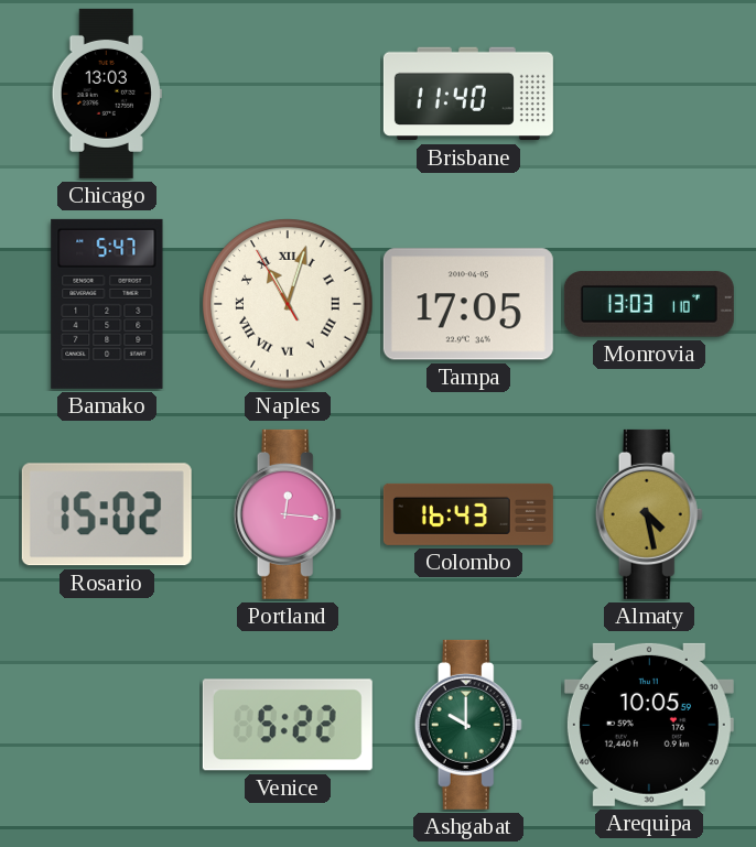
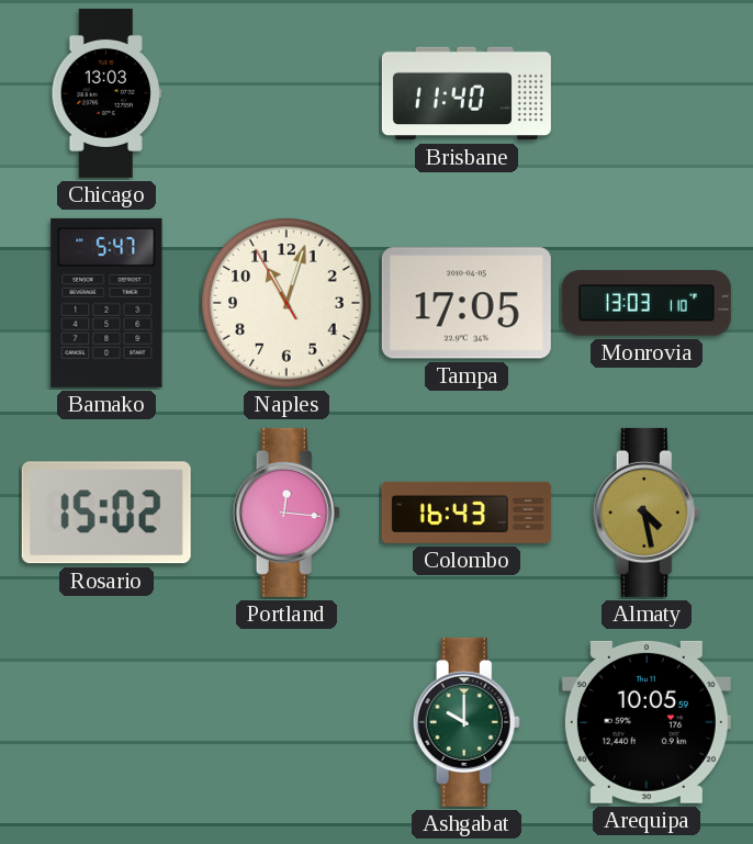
Naples numerals: Roman -> Arabic (286, 303)
Venice: 5:22 -> none (288, 725)
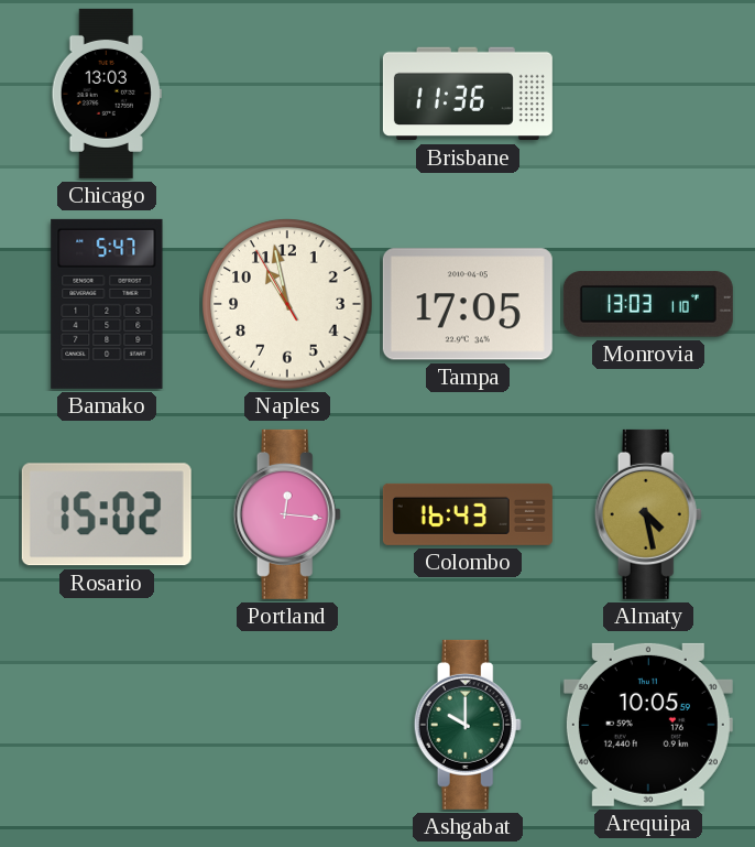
Brisbane: 11:40 -> 11:36 (468, 94)
Naples: 11:02 -> 10:57 (287, 304)
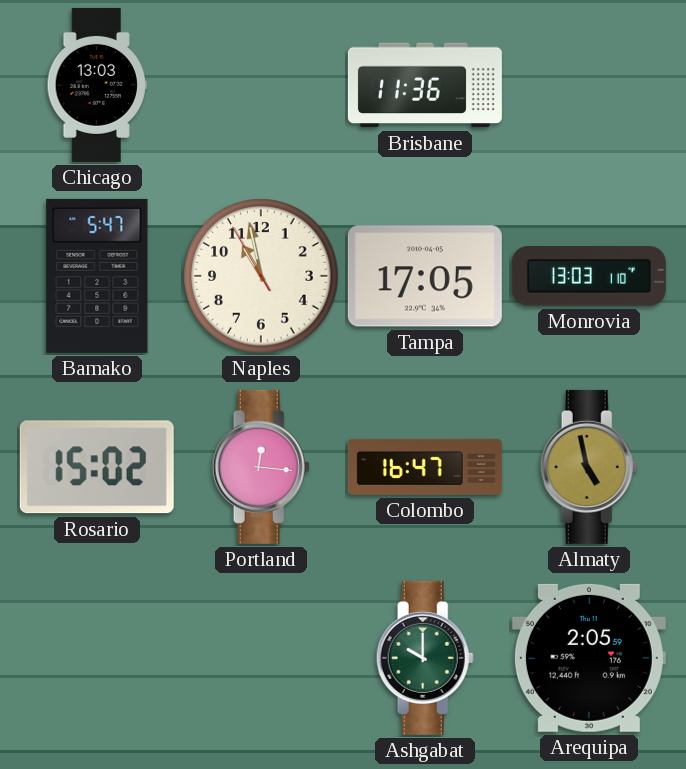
Colombo: 16:43 -> 16:47 (425, 467)
Almaty: 4:28 -> 4:58 (589, 467)
Arequipa: 10:05 -> 2:05 (589, 658)
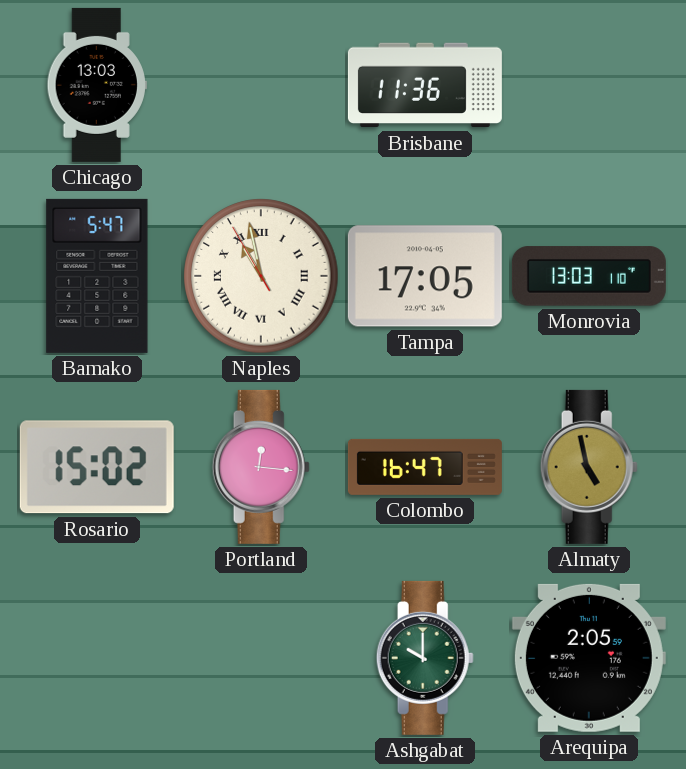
Naples numerals: Arabic -> Roman (261, 276)
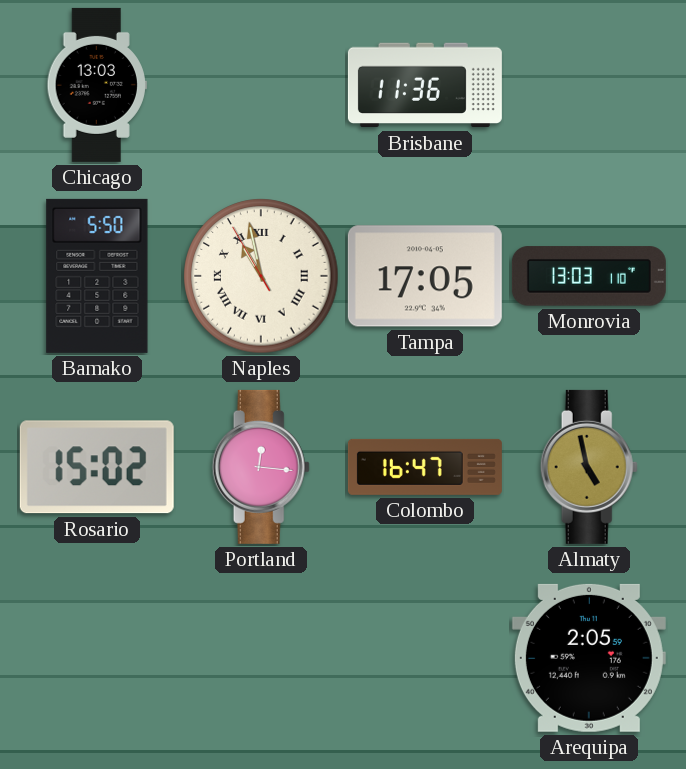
Bamako: 5:47 -> 5:50 (97, 276)
Ashgabat: 10:00 -> none (425, 658)
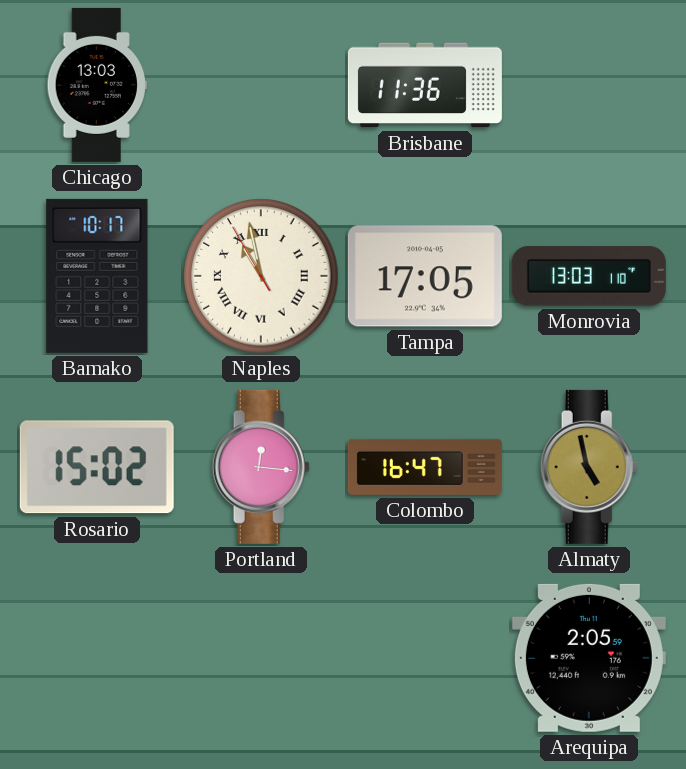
Bamako: 5:50 -> 10:17 (97, 276)
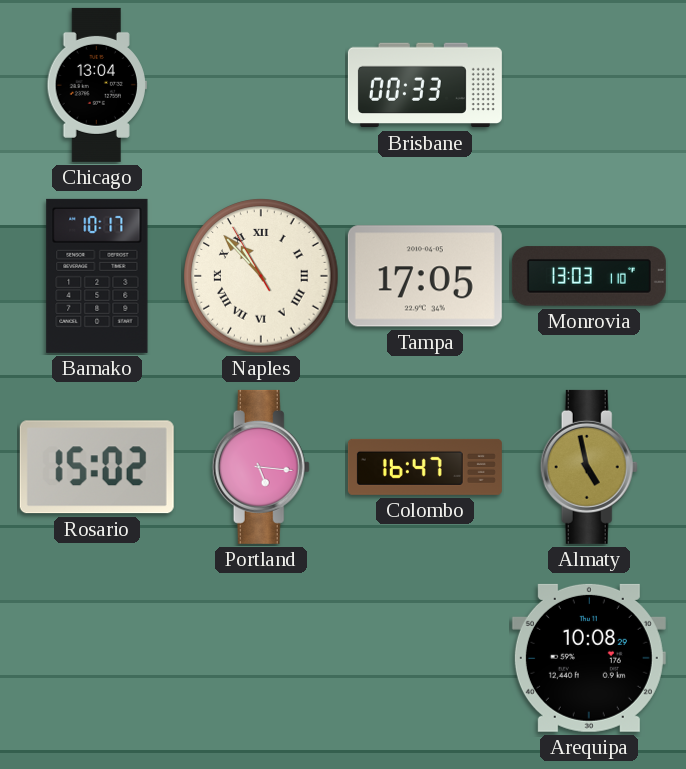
Chicago: 13:03 -> 13:04 (97, 85)
Brisbane: 11:36 -> 00:33 (425, 85)
Naples: 10:57 -> 10:52 (261, 276)
Portland: 12:16 -> 5:16 (261, 467)
Arequipa: 2:05 -> 10:08 (589, 658)
